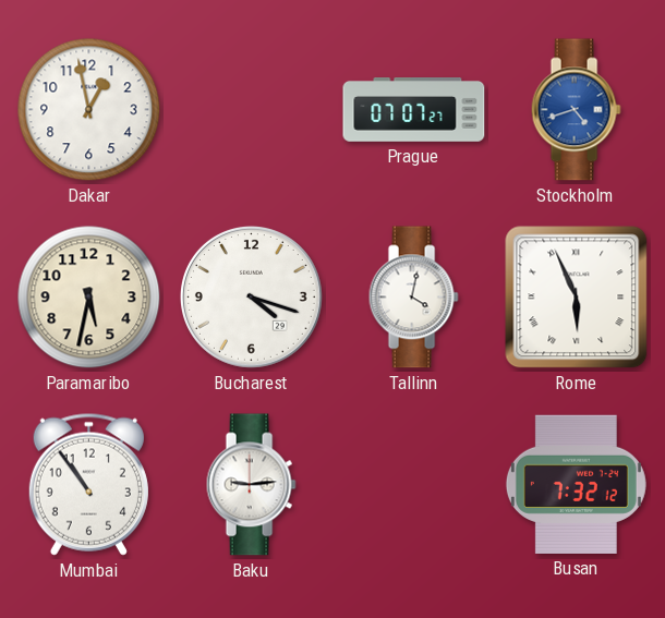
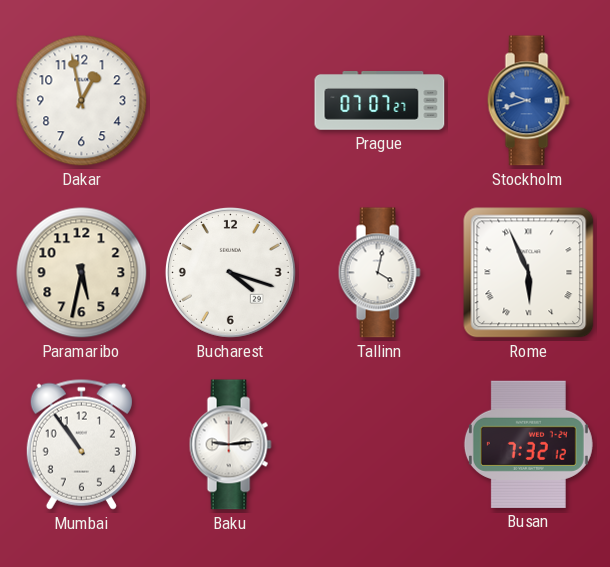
Stockholm: 4:42 -> 9:42 (528, 101)
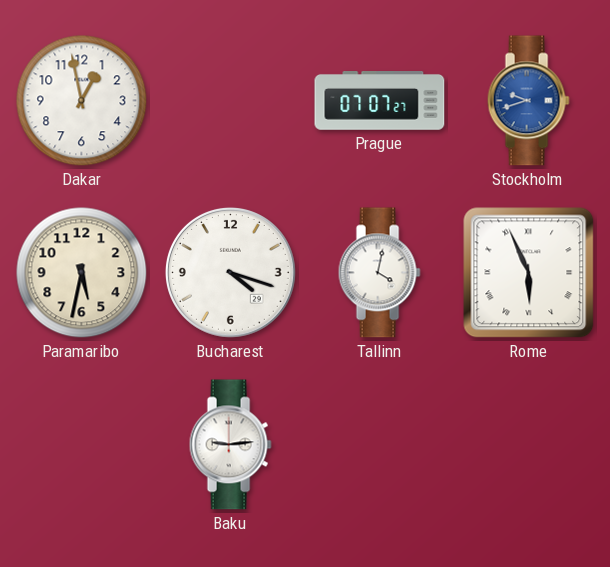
Mumbai: 10:54 -> none (81, 444)
Busan: 7:32 -> none (528, 444)
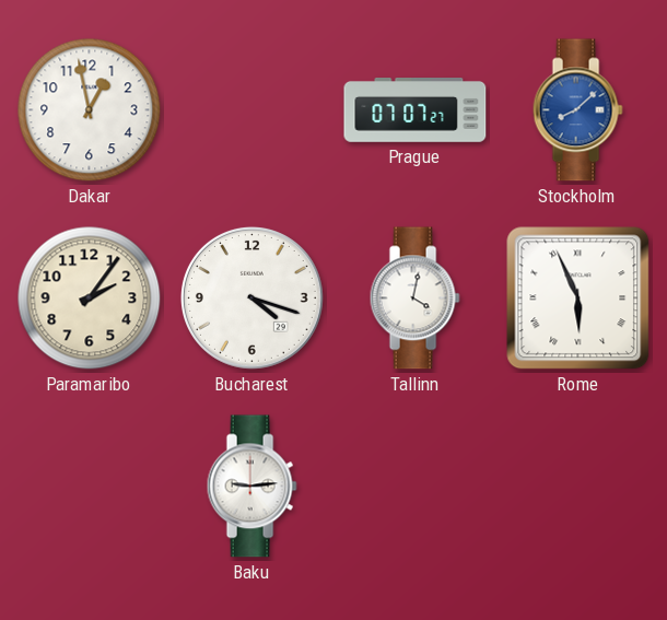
Stockholm: 9:42 -> 8:08 (577, 110)
Paramaribo: 5:32 -> 2:06 (90, 299)
